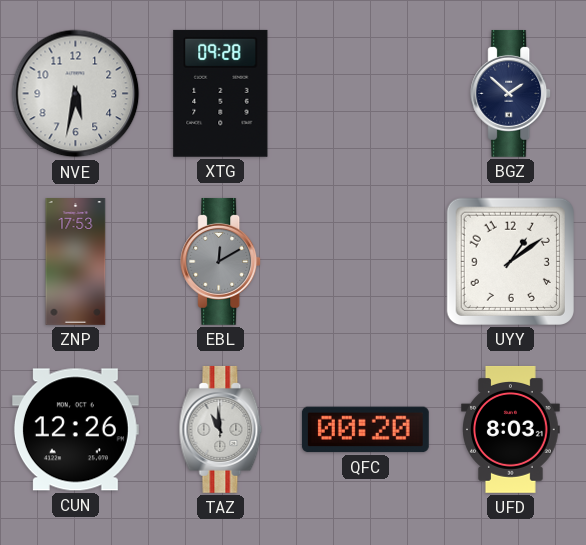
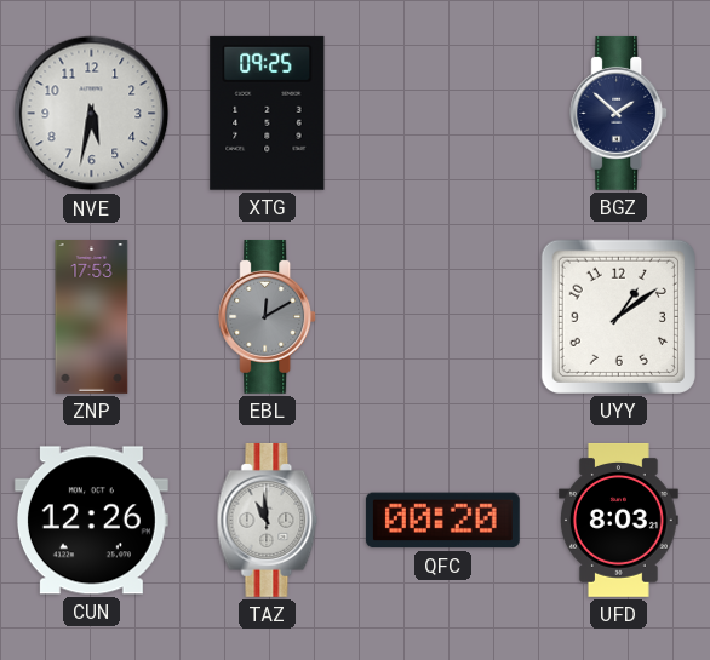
XTG: 09:28 -> 09:25 (268, 113)
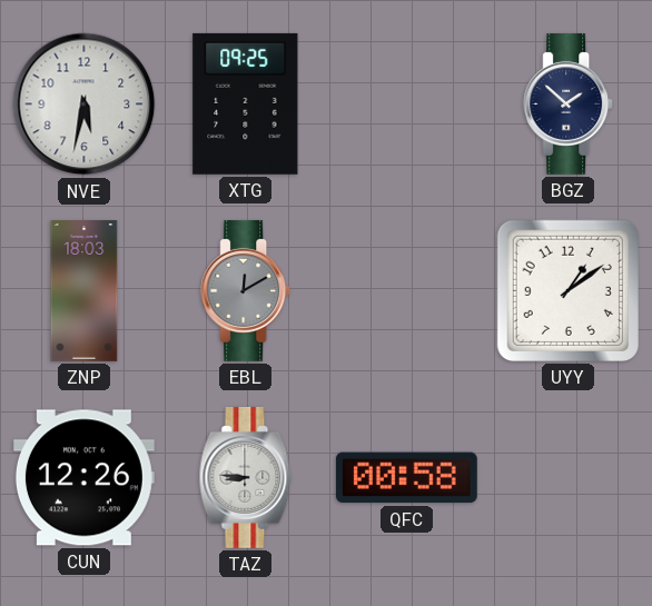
ZNP: 17:53 -> 18:03 (85, 291)
TAZ: 10:59 -> 8:46 (246, 477)
QFC: 00:20 -> 00:58 (406, 478)
UFD: 8:03 -> none (619, 520)
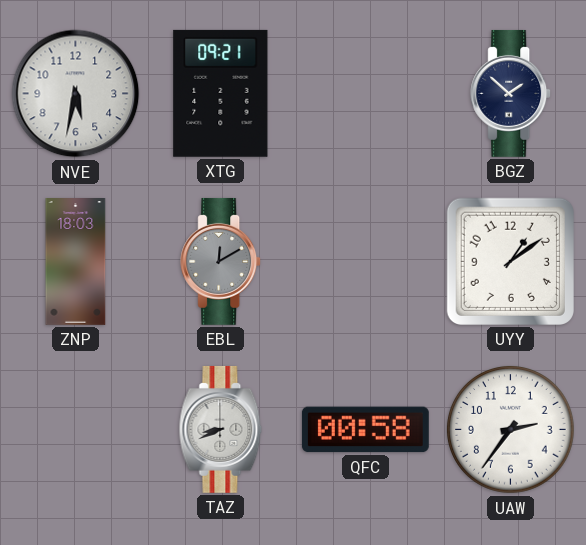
XTG: 09:25 -> 09:21 (221, 93)
CUN: 12:26 -> none (83, 478)
TAZ: 8:46 -> 8:41 (221, 429)
UAW: none -> 2:36 (511, 430)
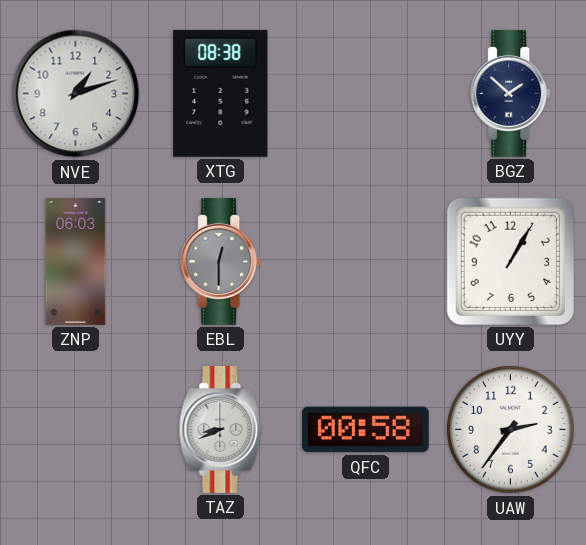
NVE: 5:32 -> 1:12 (76, 94)
XTG: 09:21 -> 08:38 (221, 93)
ZNP: 18:03 -> 06:03 (76, 262)
EBL: 12:10 -> 12:30 (221, 261)
UYY: 1:09 -> 1:05 (510, 261)
